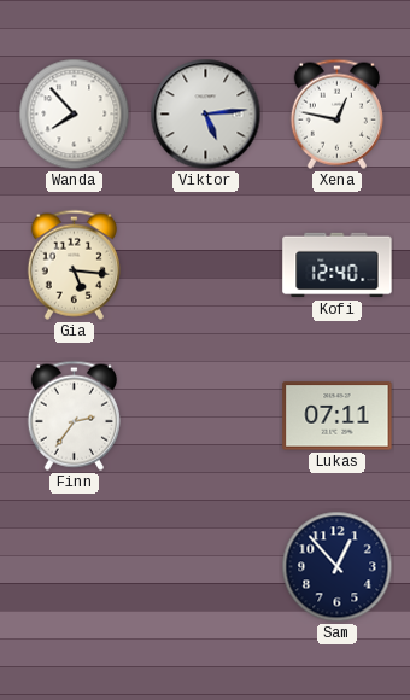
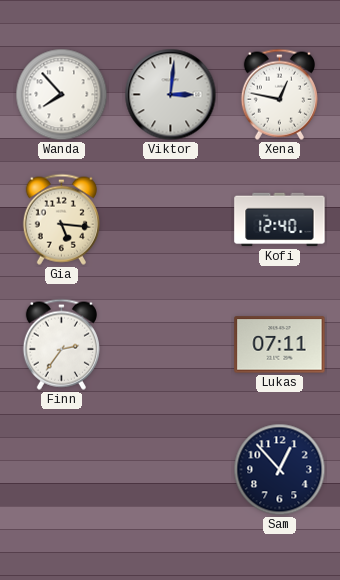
Viktor: 5:14 -> 3:01 (171, 95)
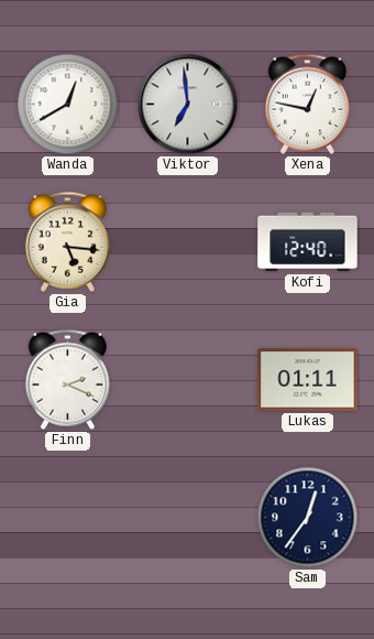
Wanda: 7:53 -> 12:40 (68, 105)
Viktor: 3:01 -> 6:59 (188, 105)
Finn: 2:36 -> 2:19 (67, 379)
Lukas: 07:11 -> 01:11 (308, 380)
Sam: 12:53 -> 12:36 (308, 518)
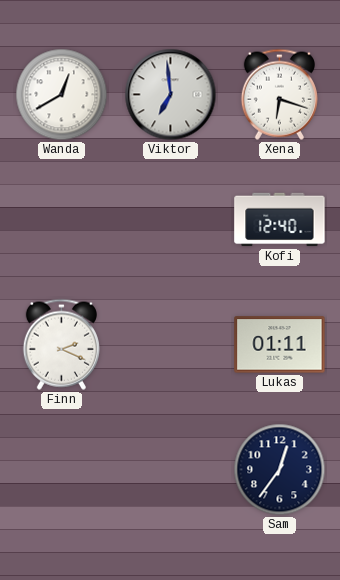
Xena: 12:47 -> 6:18 (279, 94)
Gia: 5:16 -> none (67, 241)
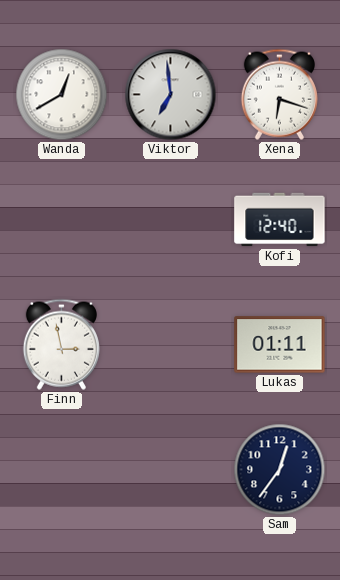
Finn: 2:19 -> 2:58 (61, 344)
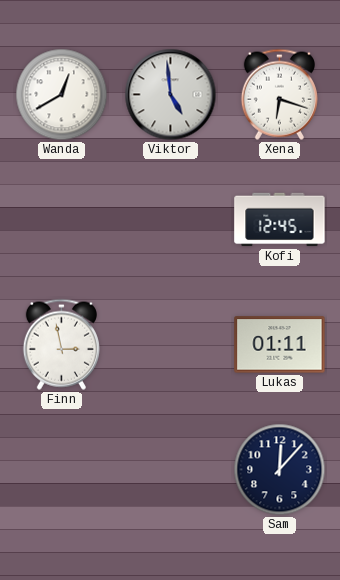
Viktor: 6:59 -> 4:59 (171, 95)
Kofi: 12:40 -> 12:45 (280, 220)
Sam: 12:36 -> 12:07 (280, 470)
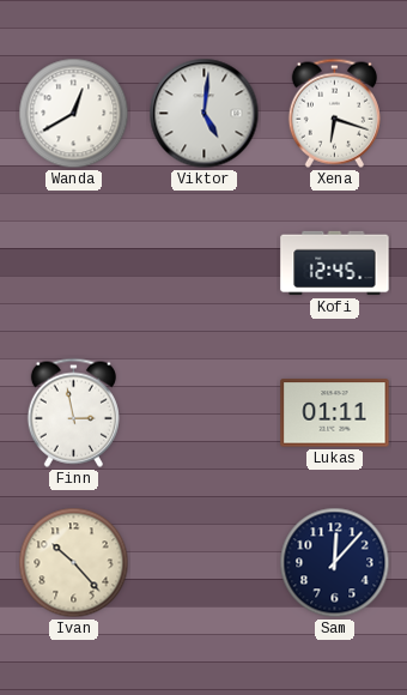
Viktor: 4:59 -> 5:01 (205, 114)
Ivan: none -> 10:23 (74, 563)
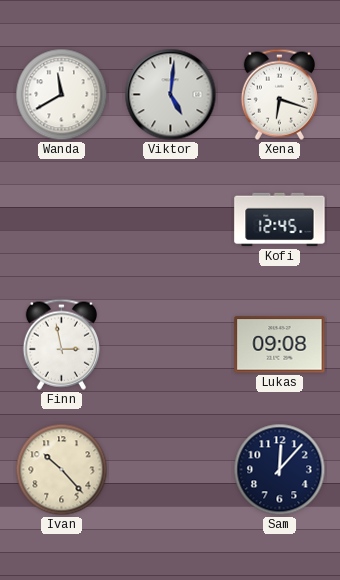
Wanda: 12:40 -> 11:40 (62, 95)
Lukas: 01:11 -> 09:08 (280, 345)
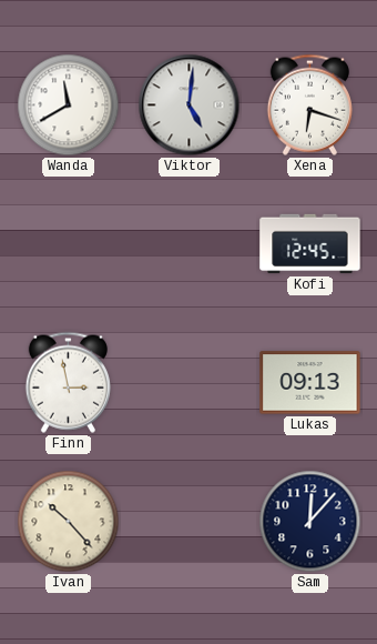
Lukas: 09:08 -> 09:13 (310, 383)
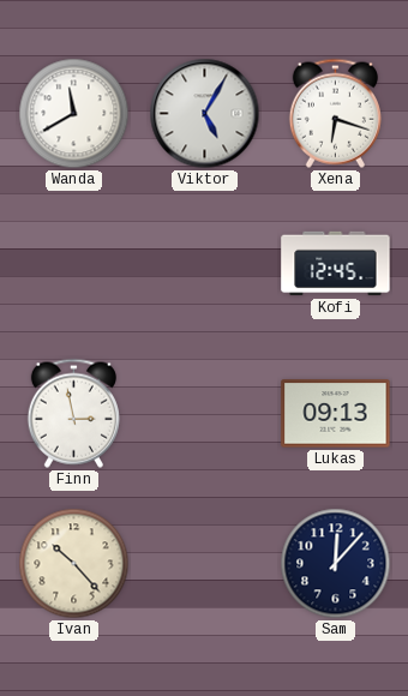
Viktor: 5:01 -> 5:05 (205, 114)
